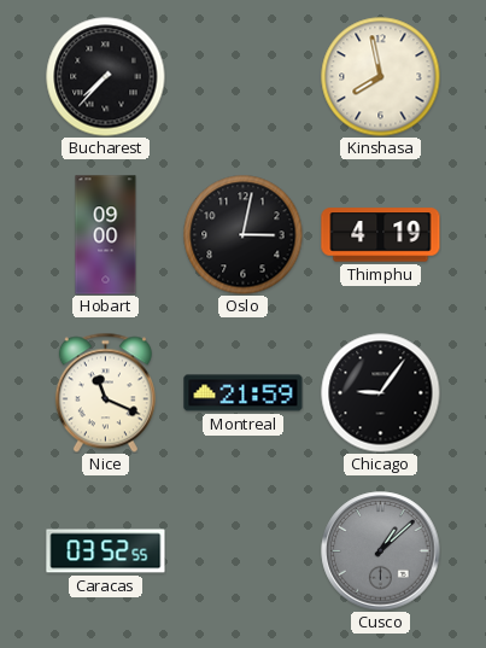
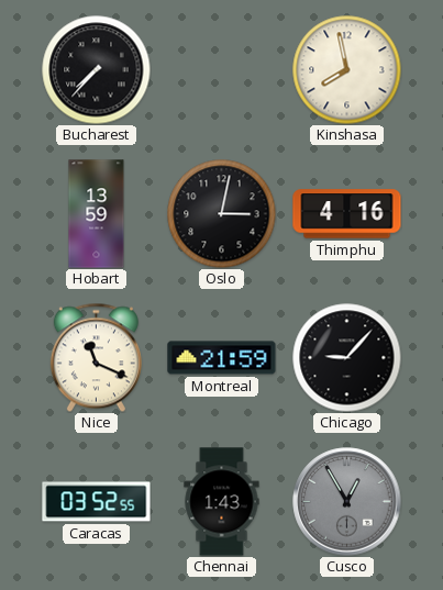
Hobart: 09:00 -> 13:59 (97, 214)
Thimphu: 4:19 -> 4:16 (347, 214)
Chicago: 9:06 -> 9:07 (347, 358)
Chennai: none -> 1:43 (222, 502)
Cusco: 1:08 -> 12:55 (347, 502)
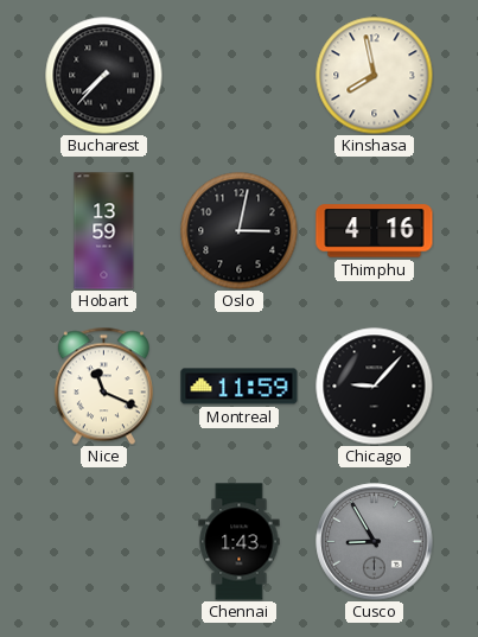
Montreal: 21:59 -> 11:59 (240, 387)
Caracas: 03:52 -> none (97, 502)
Cusco: 12:55 -> 8:55 (375, 542)
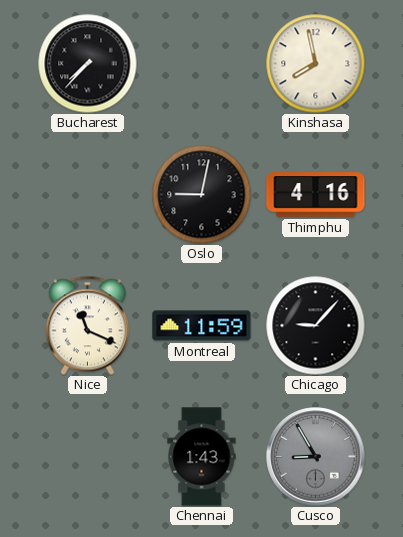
Hobart: 13:59 -> none (104, 231)
Oslo: 3:02 -> 9:02 (202, 195)
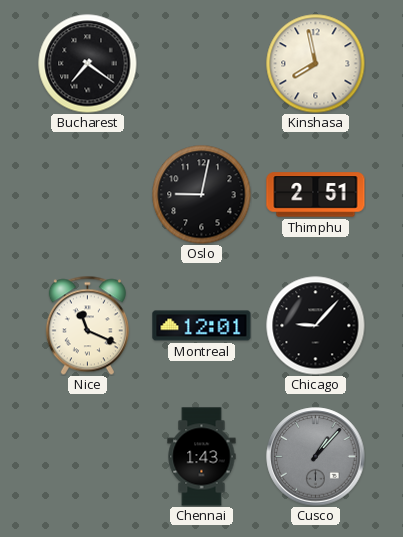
Bucharest: 7:37 -> 7:21 (88, 64)
Thimphu: 4:16 -> 2:51 (316, 195)
Montreal: 11:59 -> 12:01 (202, 326)
Cusco: 8:55 -> 1:07 (316, 457)
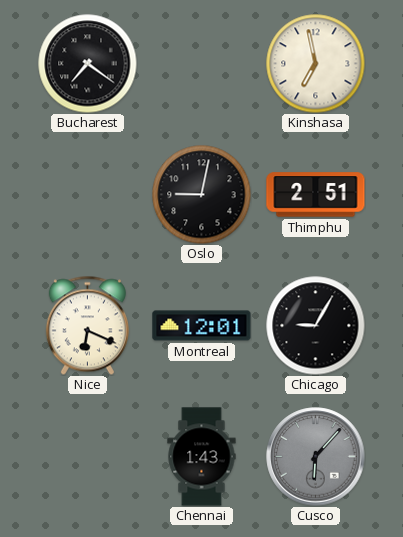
Kinshasa: 7:58 -> 6:58 (316, 64)
Nice: 11:19 -> 6:19 (87, 325)
Chicago: 9:07 -> 9:05 (316, 326)
Cusco: 1:07 -> 6:07 (316, 457)
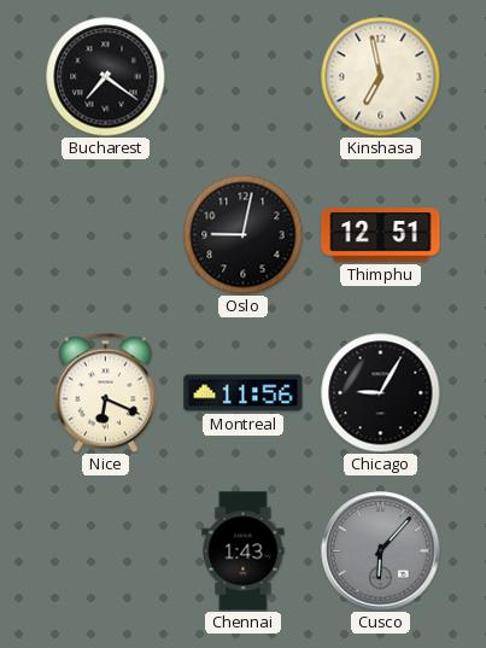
Thimphu: 2:51 -> 12:51 (381, 235)
Montreal: 12:01 -> 11:56 (244, 393)
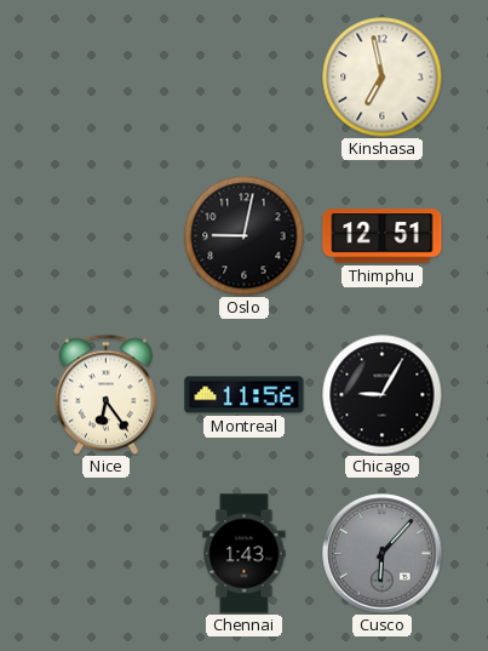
Bucharest: 7:21 -> none (106, 77)
Nice: 6:19 -> 6:24 (105, 394)
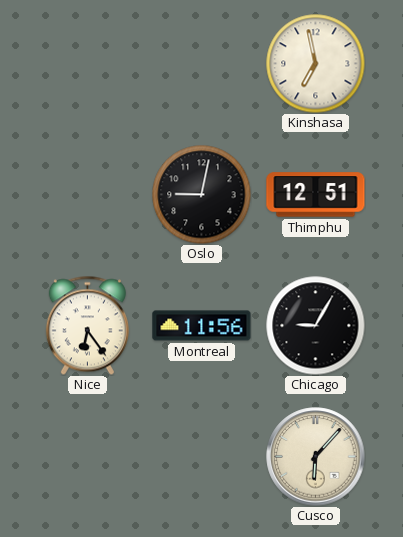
Chennai: 1:43 -> none (245, 554)
Cusco dial: grey -> cream (316, 457)
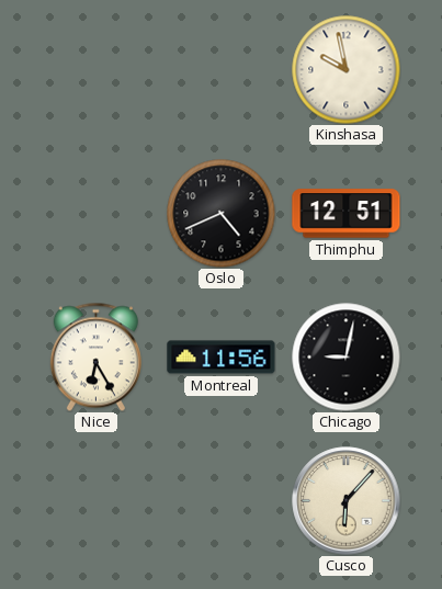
Kinshasa: 6:58 -> 9:58 (347, 70)
Oslo: 9:02 -> 4:41 (222, 214)
Nice: 6:24 -> 6:25 (95, 356)
Chicago: 9:05 -> 9:02 (347, 358)
